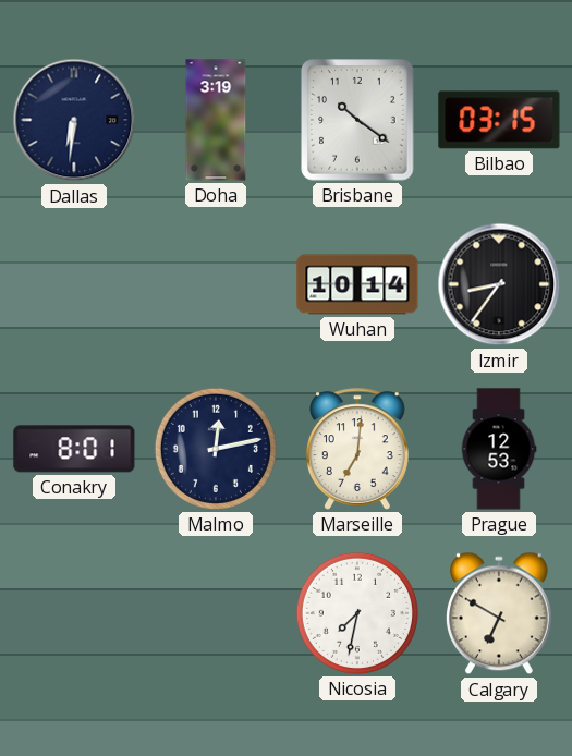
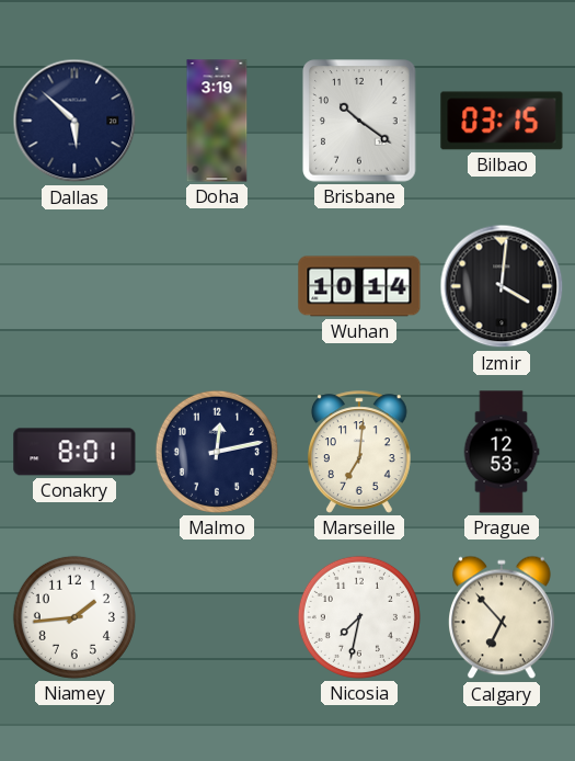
Dallas: 6:31 -> 5:52 (74, 121)
Izmir: 8:36 -> 4:01 (502, 286)
Niamey: none -> 1:44 (74, 617)
Calgary: 6:50 -> 6:53 (503, 617)
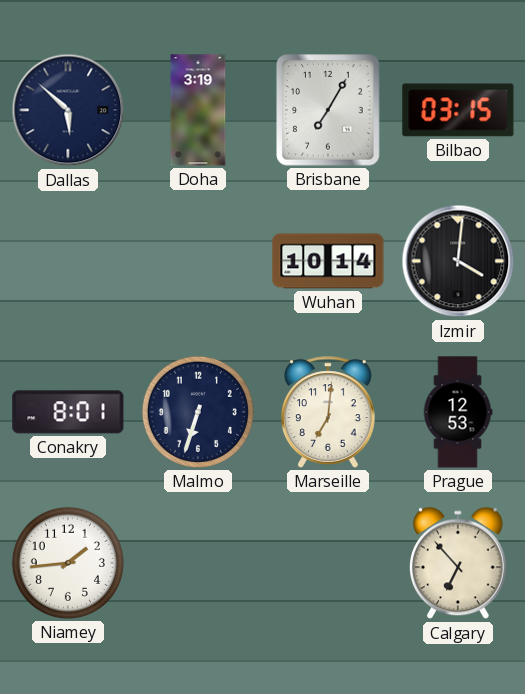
Brisbane: 10:21 -> 7:05 (328, 110)
Malmo: 12:13 -> 6:33 (198, 412)
Nicosia: 7:32 -> none (359, 617)
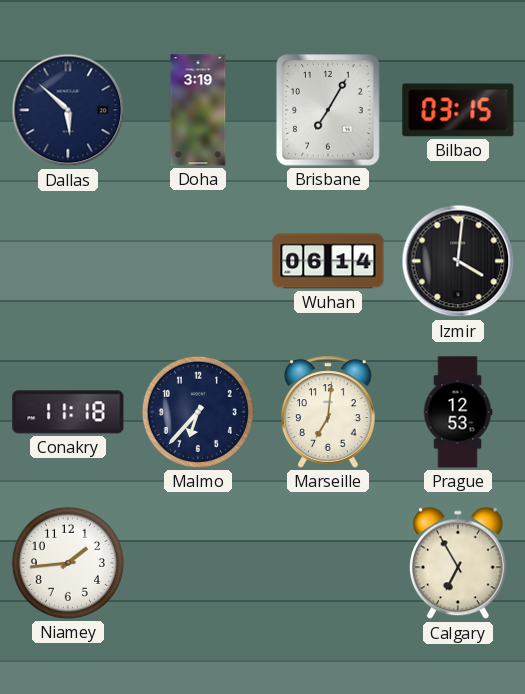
Wuhan: 10:14 -> 06:14 (328, 261)
Conakry: 8:01 -> 11:18 (68, 412)
Malmo: 6:33 -> 6:37 (198, 412)
Calgary: 6:53 -> 6:55 (459, 563)
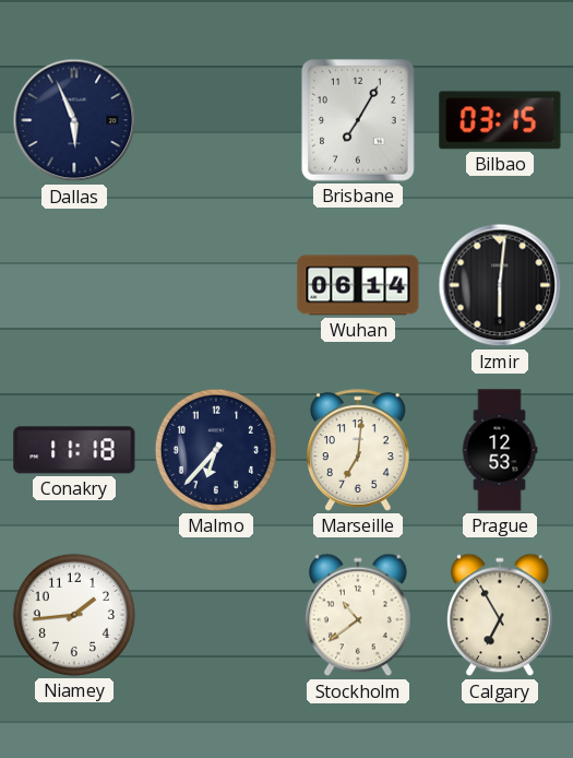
Dallas: 5:52 -> 5:56 (74, 120)
Doha: 3:19 -> none (198, 110)
Izmir: 4:01 -> 6:01 (500, 285)
Stockholm: none -> 10:39 (359, 615)
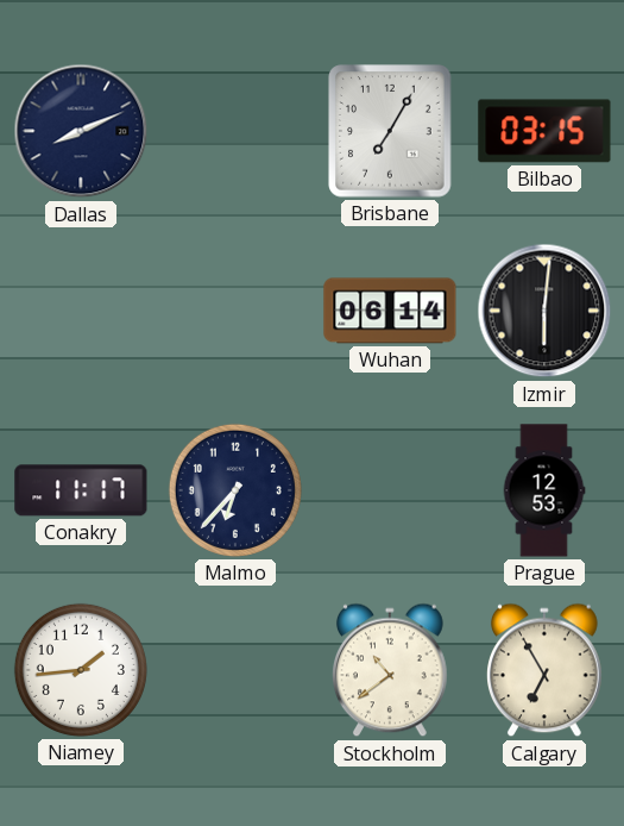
Dallas: 5:56 -> 8:11 (81, 131)
Conakry: 11:18 -> 11:17 (81, 490)
Marseille: 7:01 -> none (359, 450)
